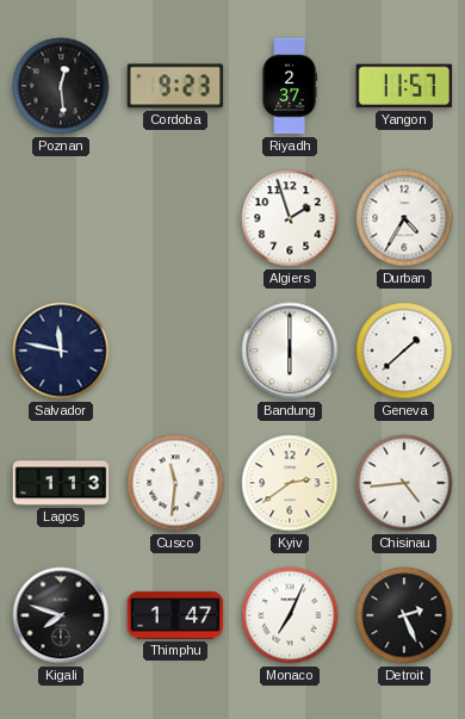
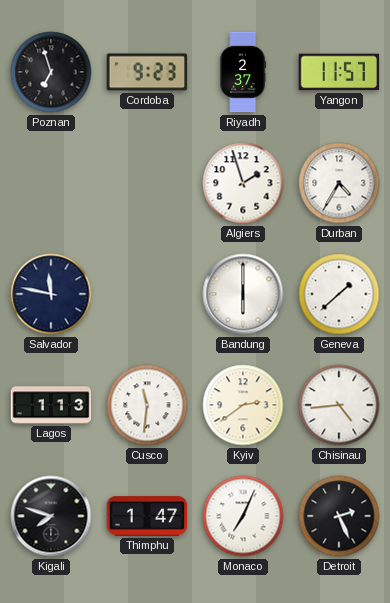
Poznan: 12:29 -> 6:57 (51, 72)
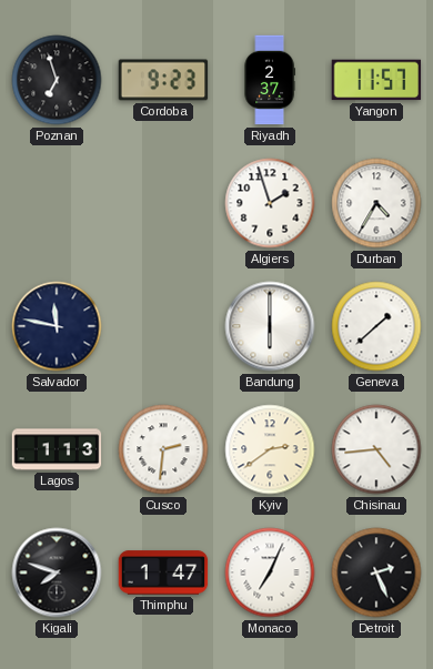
Cusco: 11:31 -> 2:31 (163, 449)
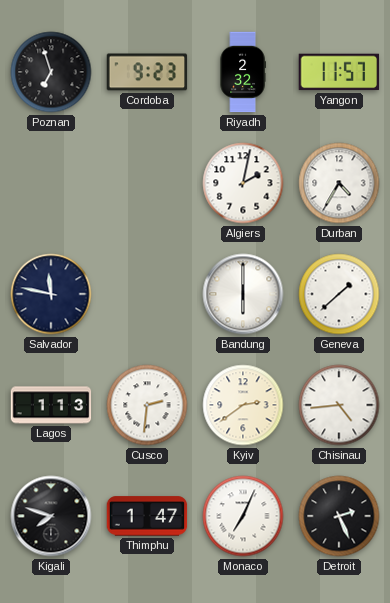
Riyadh: 2:37 -> 2:32 (243, 72)
Algiers: 1:57 -> 2:02 (243, 183)
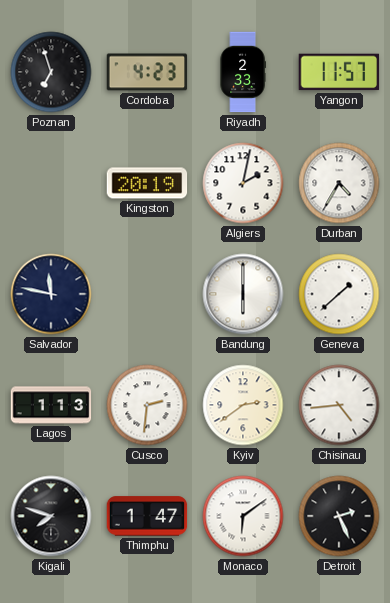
Cordoba: 9:23 -> 4:23 (147, 72)
Riyadh: 2:32 -> 2:33 (243, 72)
Kingston: none -> 20:19 (147, 183)
Monaco: 7:04 -> 6:09 (243, 516)
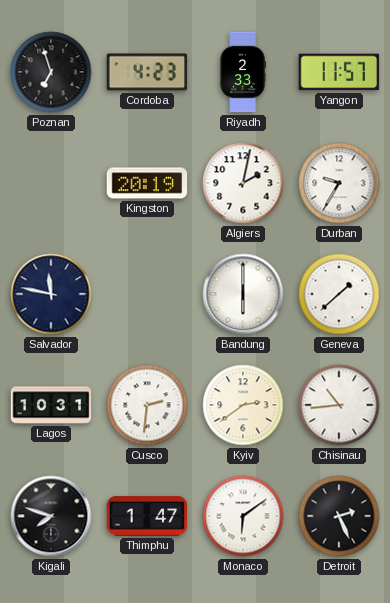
Durban: 4:35 -> 9:35 (339, 183)
Lagos: 1:13 -> 10:31 (51, 405)
Chisinau: 4:44 -> 10:44 (339, 405)
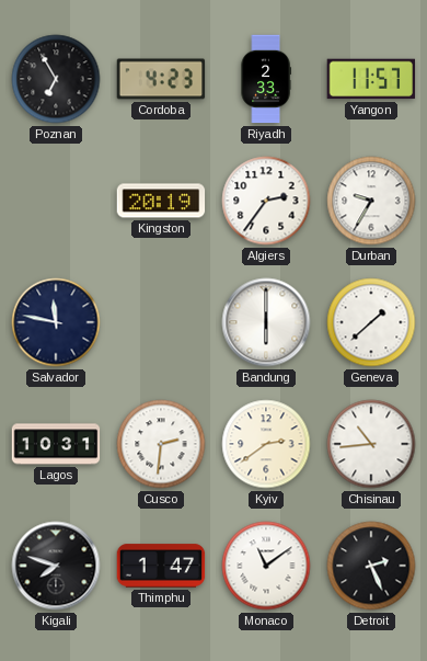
Poznan: 6:57 -> 6:55 (56, 79)
Algiers: 2:02 -> 2:36 (266, 201)
Monaco: 6:09 -> 11:09 (266, 566)
